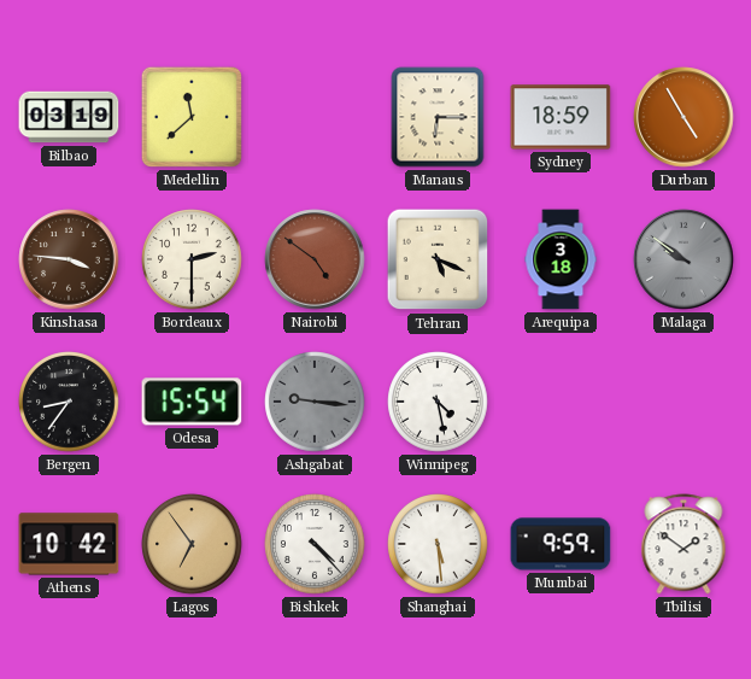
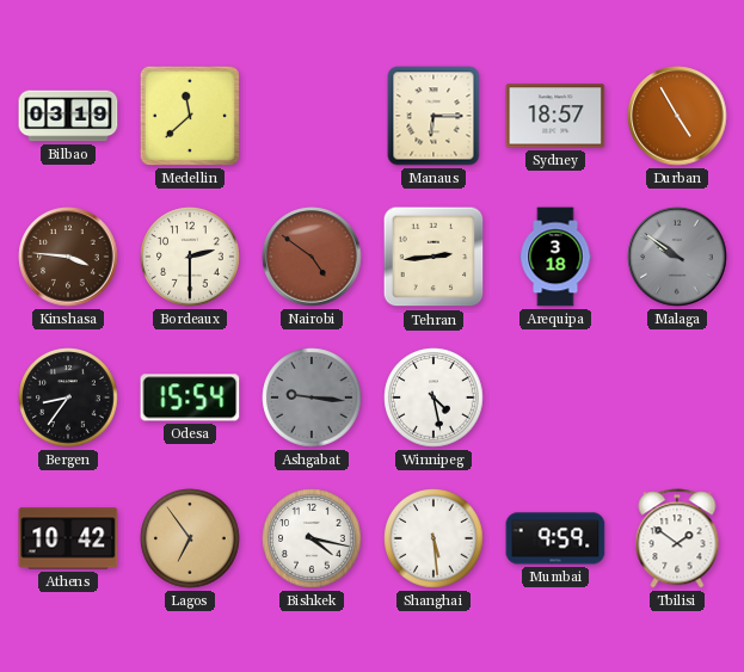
Sydney: 18:59 -> 18:57 (555, 116)
Tehran: 5:19 -> 2:44 (434, 257)
Bishkek: 4:23 -> 4:17 (312, 538)
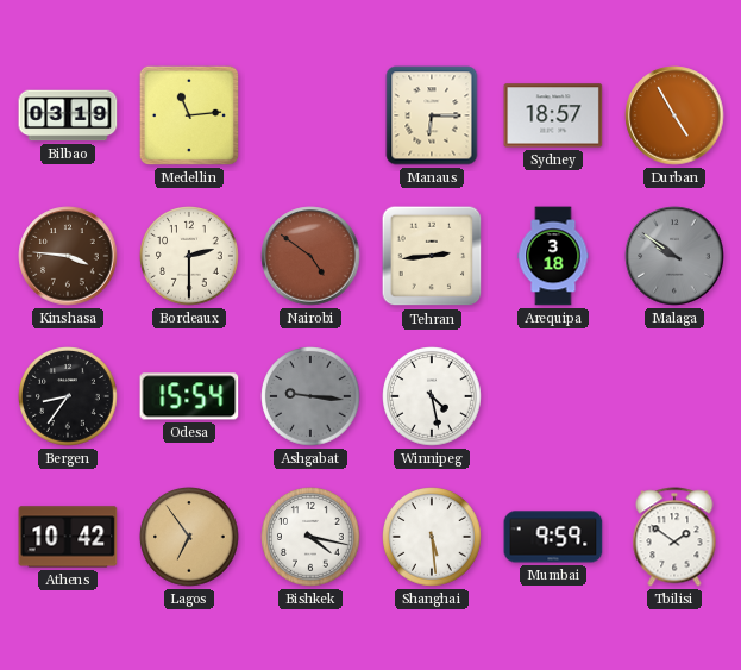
Medellin: 11:38 -> 11:14 (189, 115)
